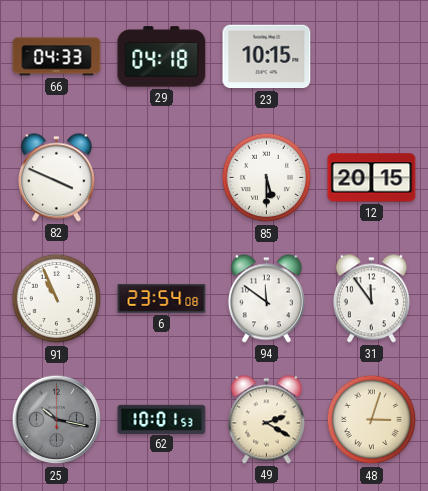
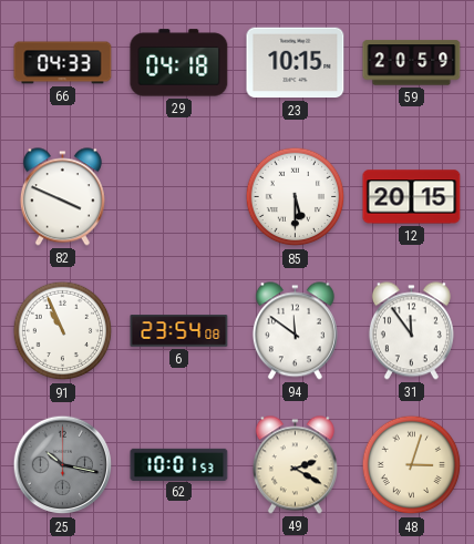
59: none -> 20:59 (412, 63)
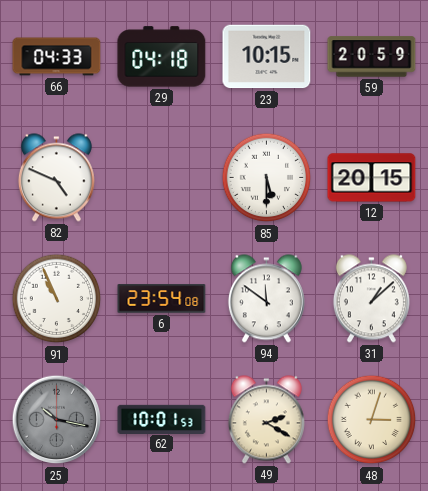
82: 3:49 -> 4:49 (56, 178)
31: 11:54 -> 1:08 (371, 299)
